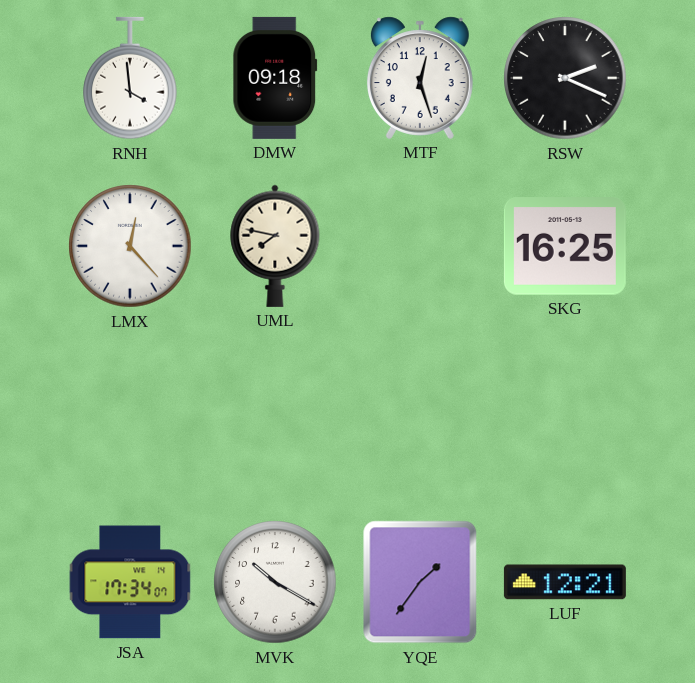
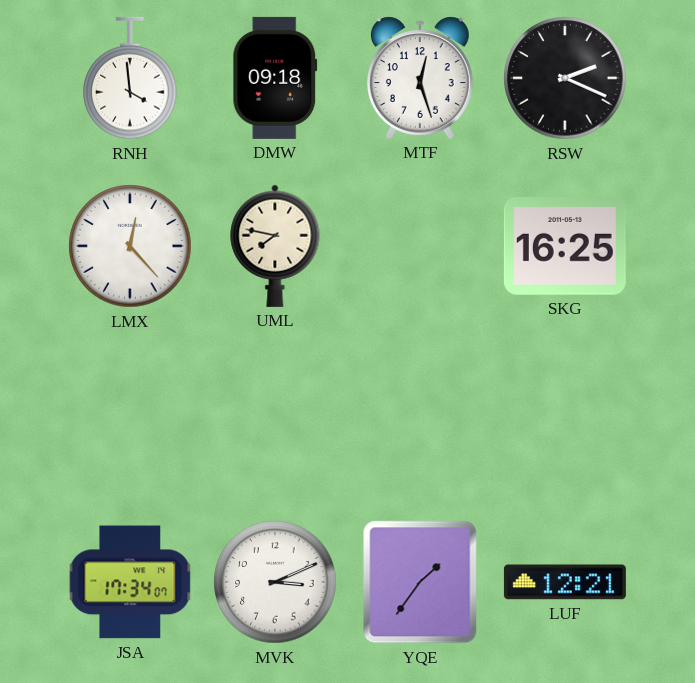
MVK: 10:20 -> 3:11 (275, 582)
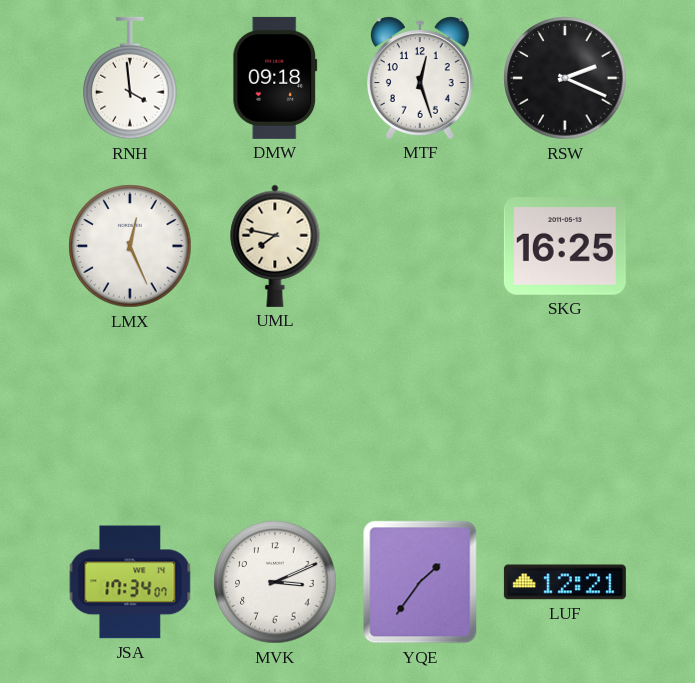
LMX: 12:23 -> 12:26 (130, 246)
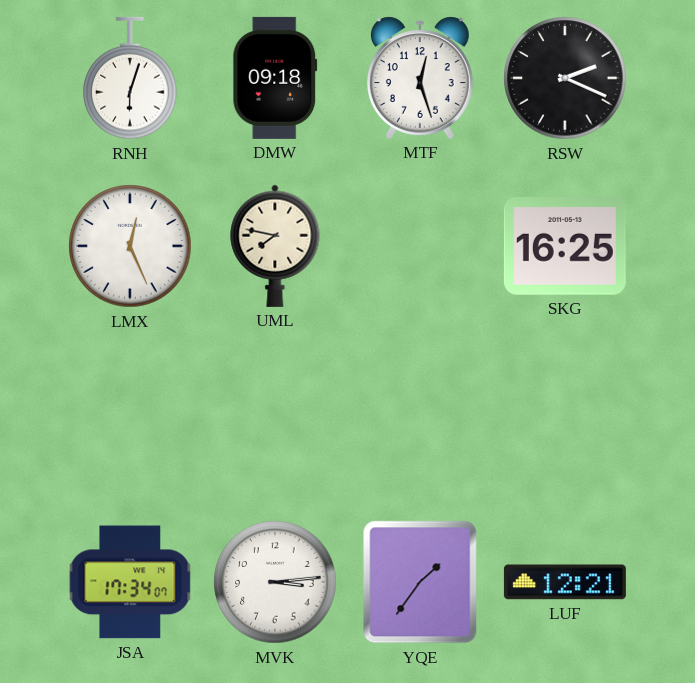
RNH: 3:59 -> 6:03 (130, 78)
MVK: 3:11 -> 3:14 (275, 582)
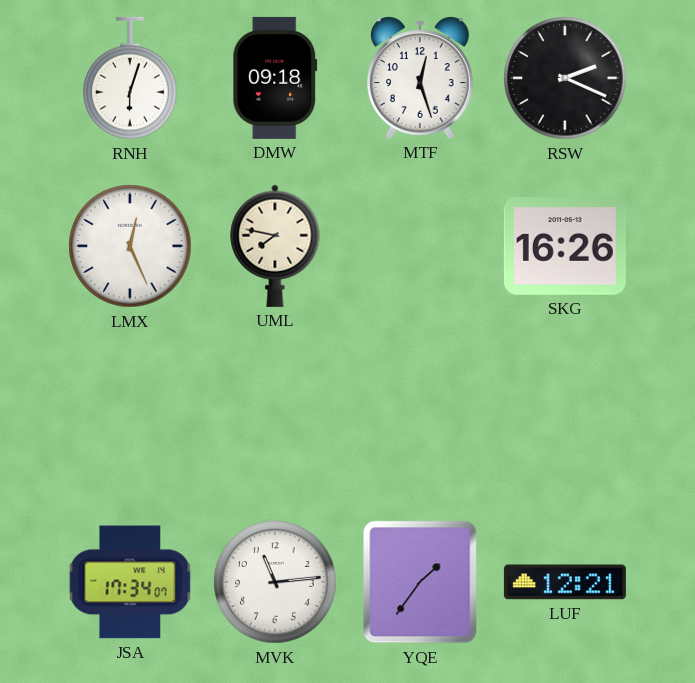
SKG: 16:25 -> 16:26 (565, 246)
MVK: 3:14 -> 11:14 (275, 582)
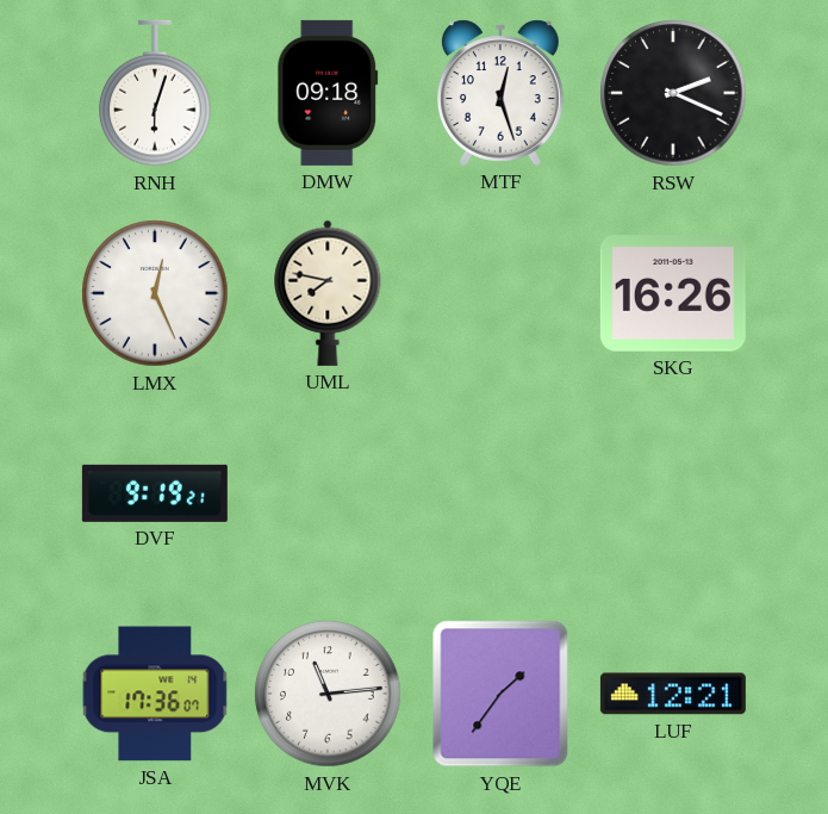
DVF: none -> 9:19 (155, 493)
JSA: 17:34 -> 17:36 (155, 694)
